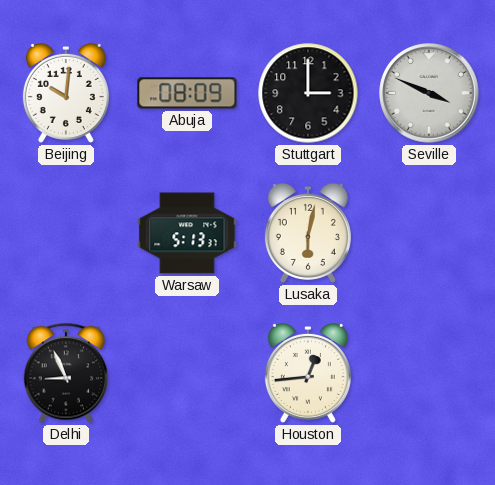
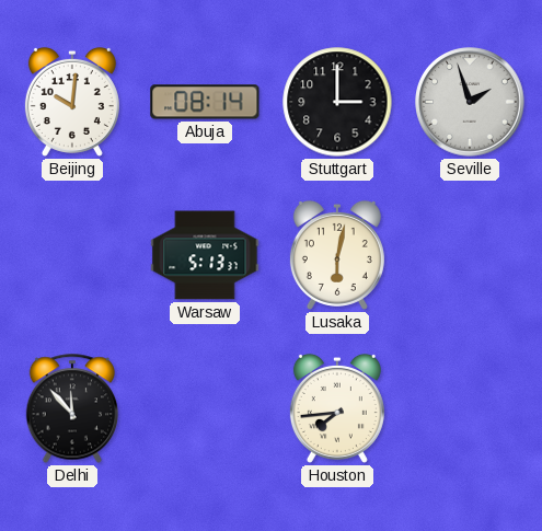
Abuja: 08:09 -> 08:14 (205, 102)
Seville: 3:49 -> 1:57 (470, 102)
Delhi: 8:56 -> 11:53 (72, 408)
Houston: 12:44 -> 7:44 (337, 408)
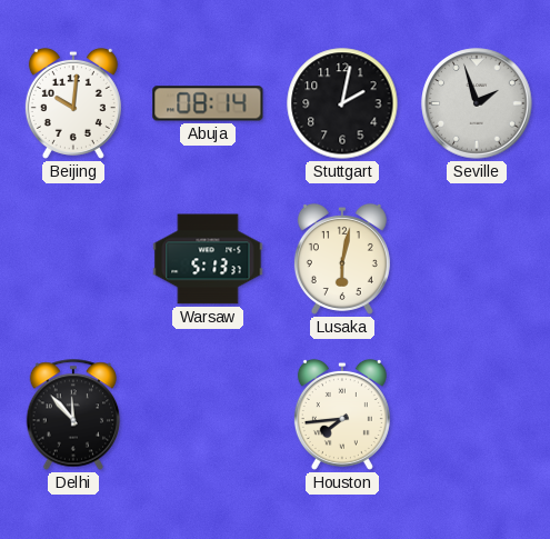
Stuttgart: 3:00 -> 2:02 (342, 103)
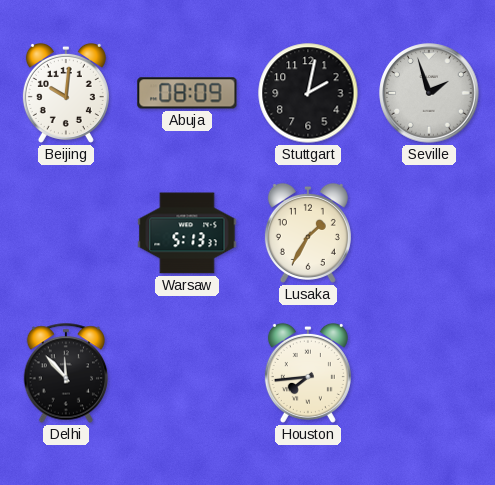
Abuja: 08:14 -> 08:09 (187, 93)
Lusaka: 6:02 -> 1:35 (308, 233)
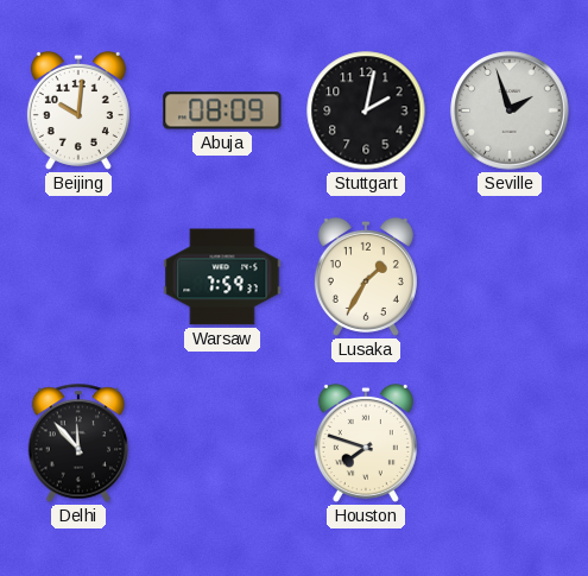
Warsaw: 5:13 -> 7:59 (222, 277)
Houston: 7:44 -> 7:48 (366, 443)
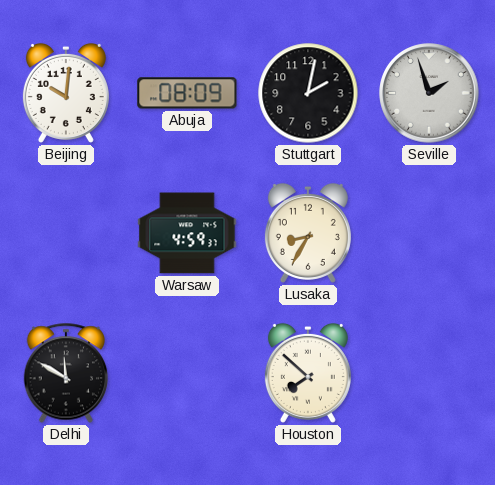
Warsaw: 7:59 -> 4:59 (187, 233)
Lusaka: 1:35 -> 8:35 (308, 233)
Delhi: 11:53 -> 11:50 (66, 373)
Houston: 7:48 -> 7:52 (308, 373)
